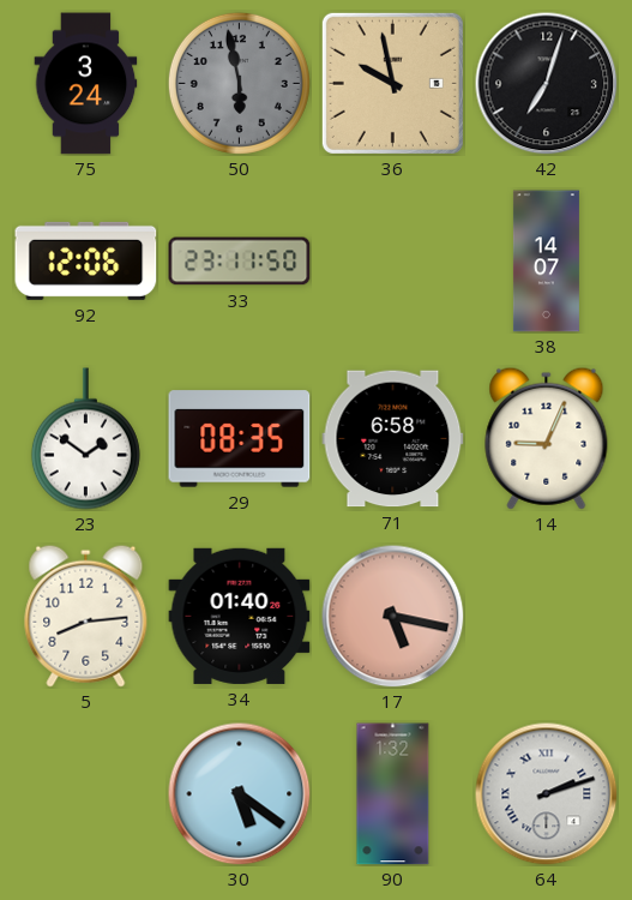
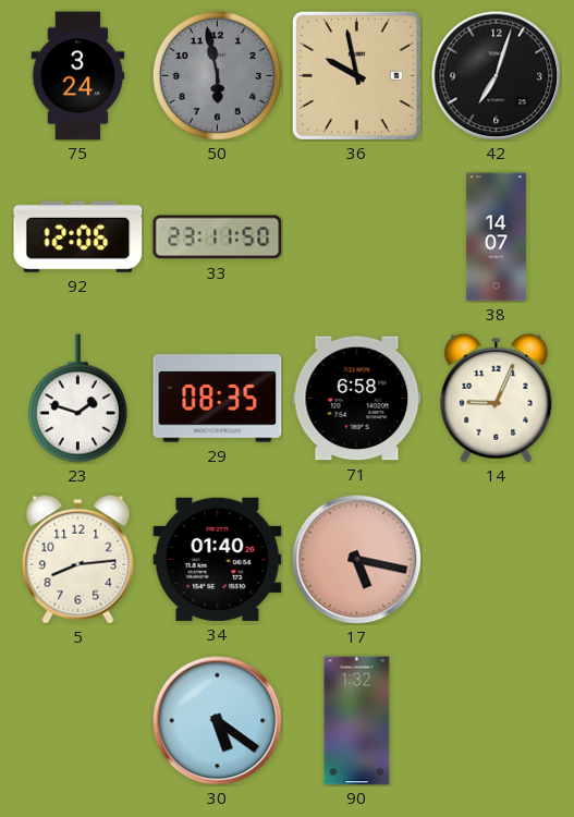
23: 1:51 -> 1:48 (77, 399)
64: 2:12 -> none (547, 794)
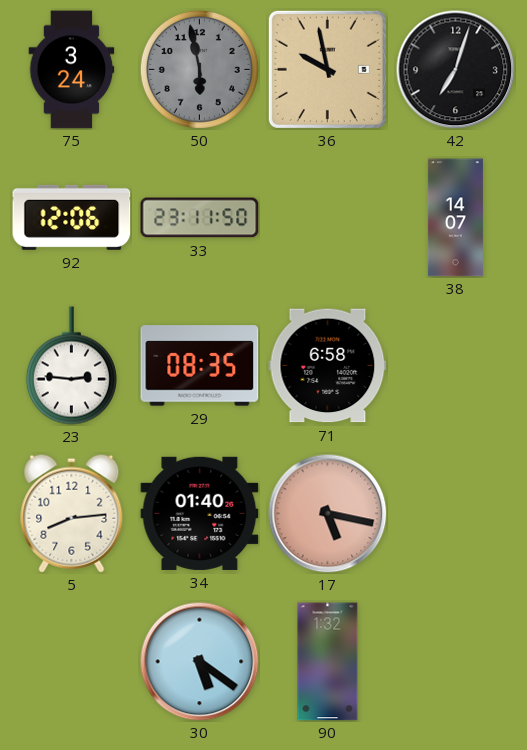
23: 1:48 -> 2:46 (71, 366)
14: 9:04 -> none (497, 398)
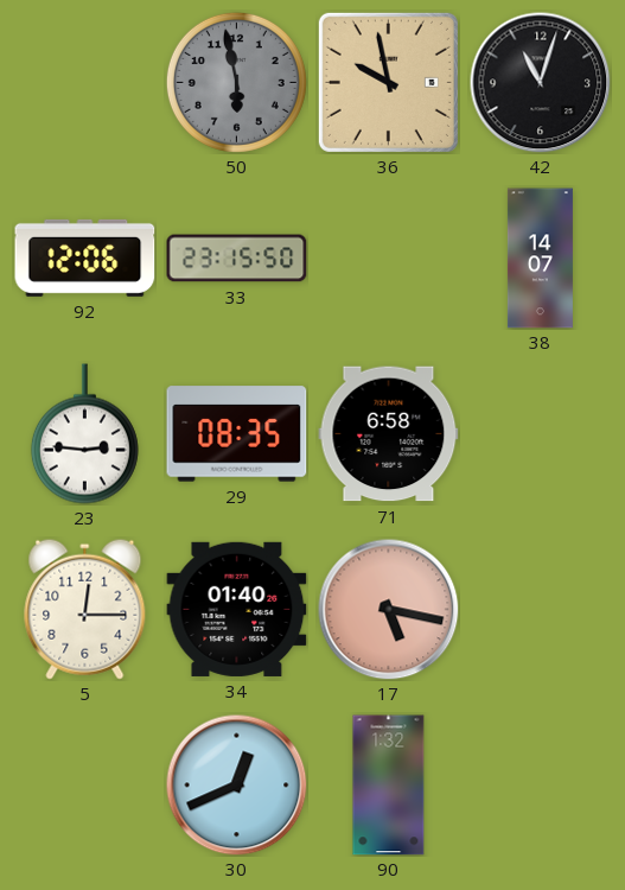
75: 3:24 -> none (72, 70)
42: 7:03 -> 11:03 (541, 83)
33: 23:11 -> 23:15 (237, 259)
5: 8:14 -> 12:15 (85, 609)
30: 5:21 -> 12:41 (237, 786)
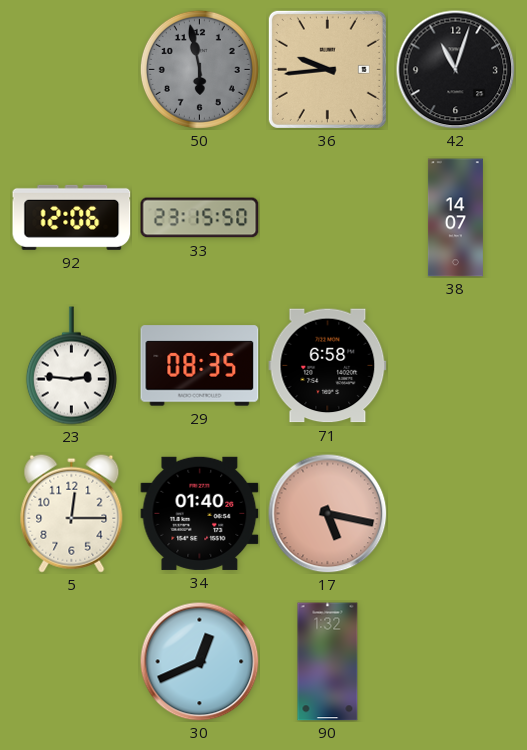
36: 9:58 -> 9:44 (327, 69)
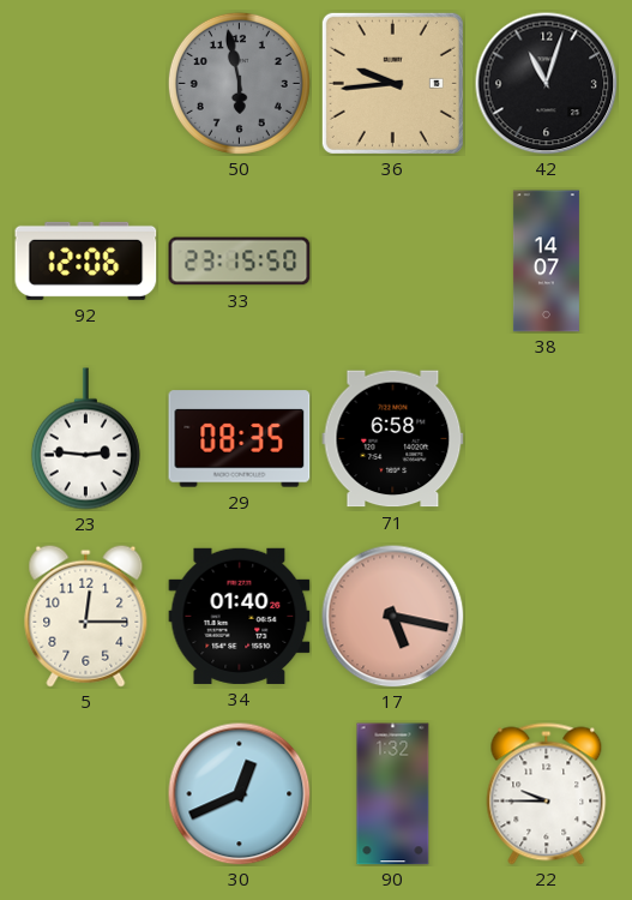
22: none -> 9:45 (547, 794)
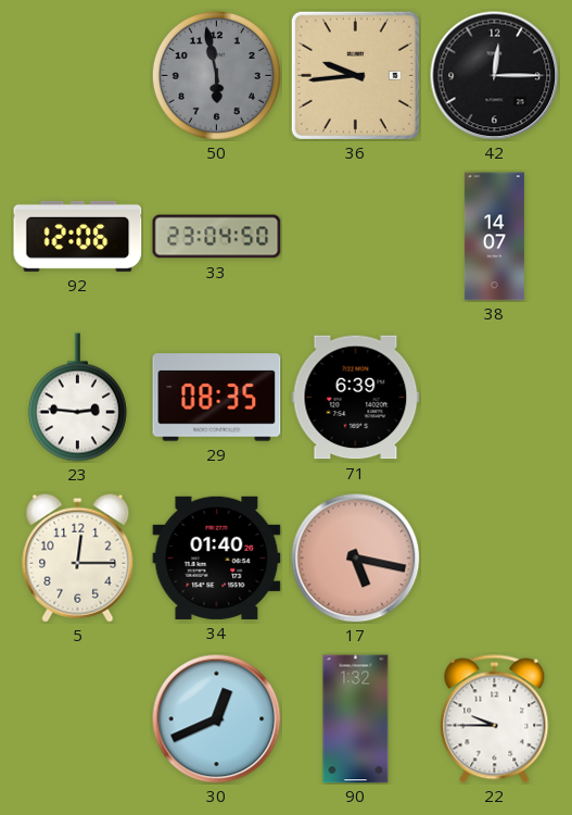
42: 11:03 -> 12:15 (495, 76)
33: 23:15 -> 23:04 (217, 237)
71: 6:58 -> 6:39 (356, 398)
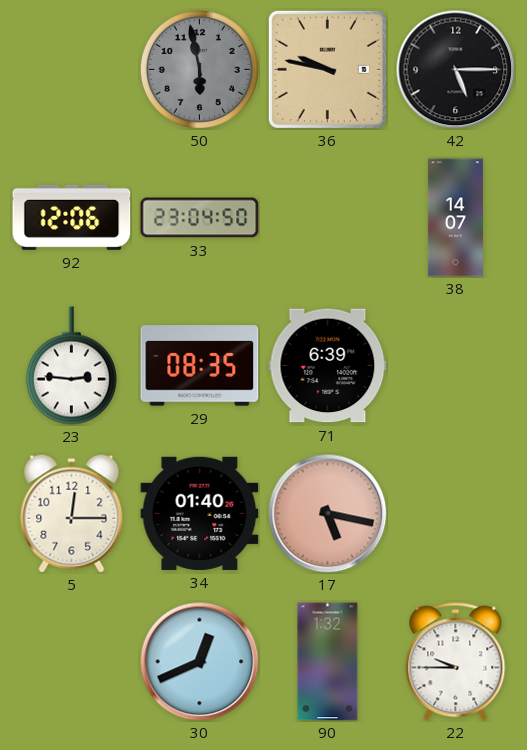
36: 9:44 -> 9:47 (327, 69)
42: 12:15 -> 5:15 (456, 70)
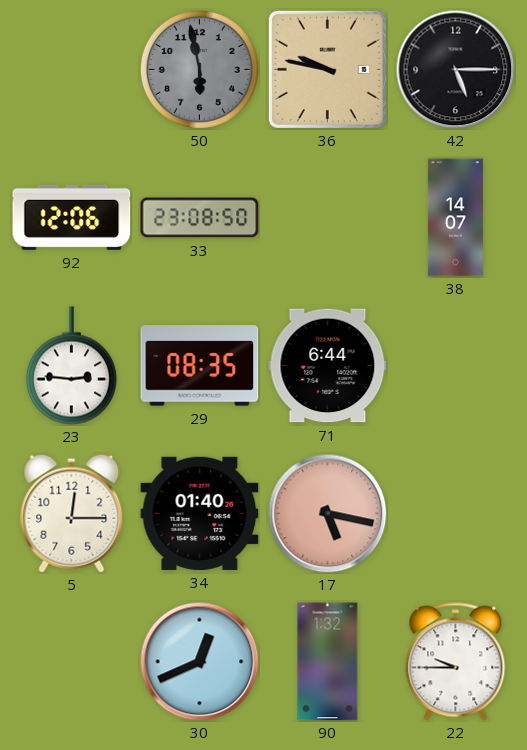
33: 23:04 -> 23:08 (200, 218)
71: 6:39 -> 6:44 (328, 366)
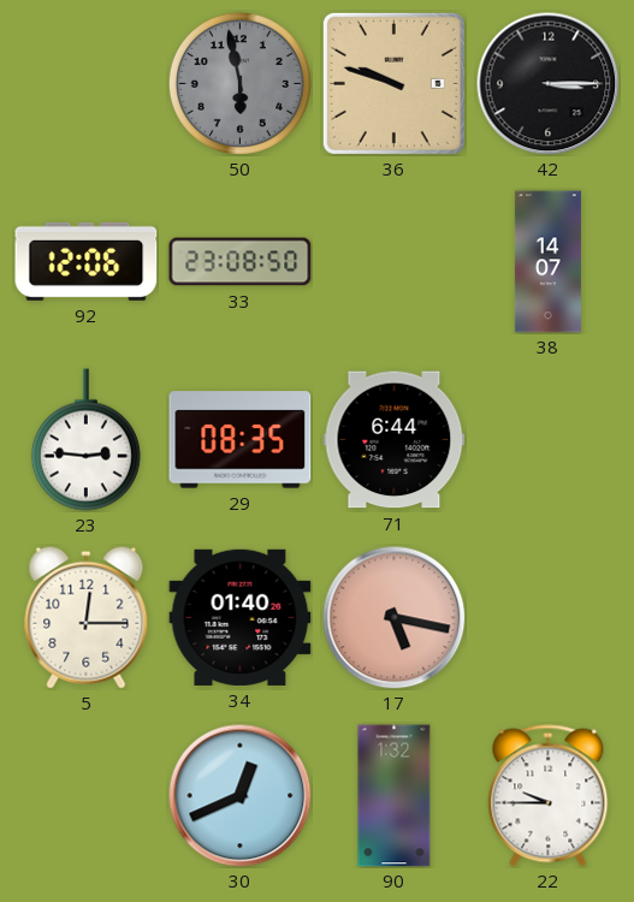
36: 9:47 -> 9:48 (393, 83)
42: 5:15 -> 3:15 (549, 84)
